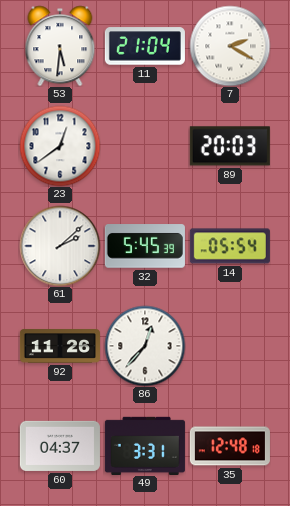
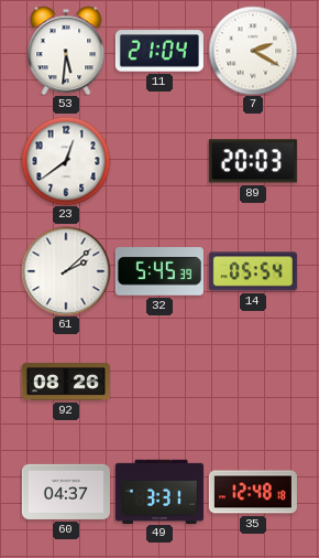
92: 11:26 -> 08:26 (66, 382)
86: 12:37 -> none (145, 346)
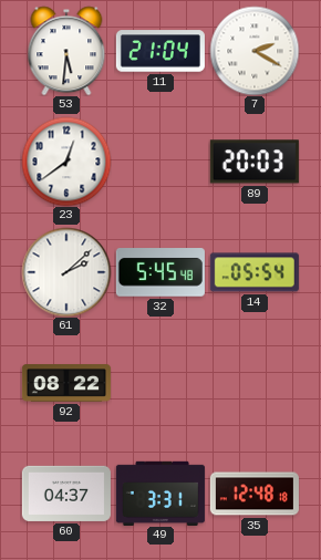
32: 5:45:39 -> 5:45:48 (161, 272)
92: 08:26 -> 08:22 (66, 383)
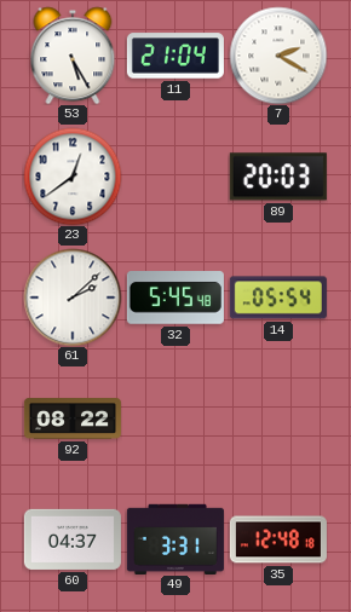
53: 5:31 -> 5:25 (73, 56)
